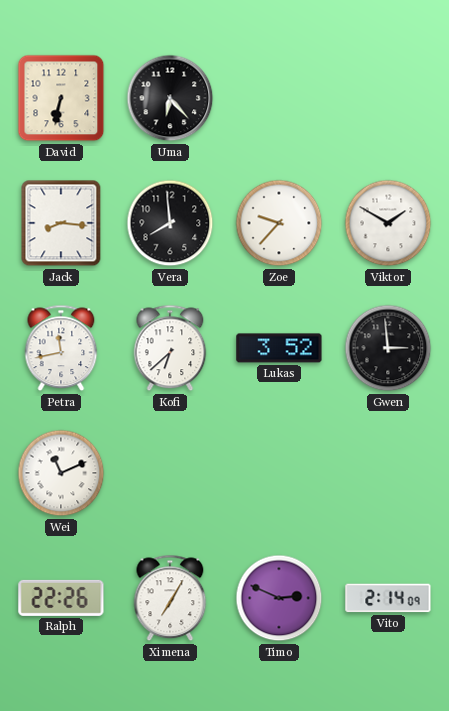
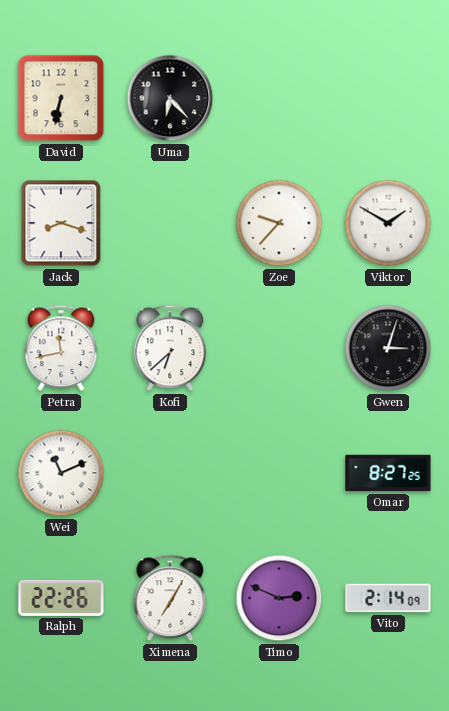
Jack: 8:16 -> 8:18 (61, 223)
Vera: 7:59 -> none (170, 223)
Lukas: 3:52 -> none (279, 348)
Gwen: 2:59 -> 3:03 (388, 348)
Omar: none -> 8:27 (388, 473)
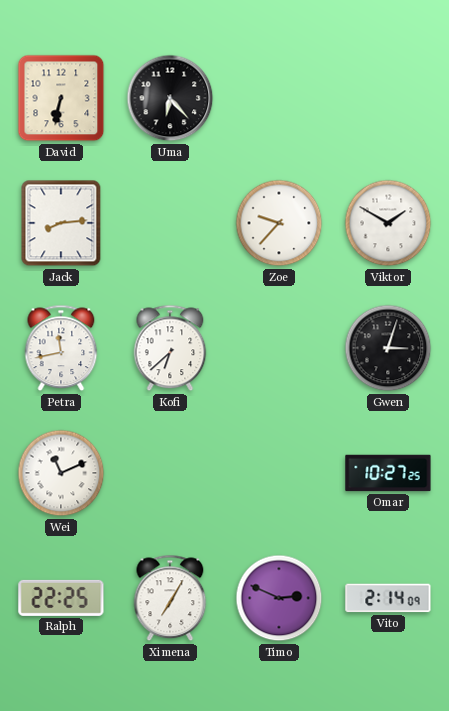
Jack: 8:18 -> 8:14 (61, 223)
Omar: 8:27 -> 10:27 (388, 473)
Ralph: 22:26 -> 22:25 (61, 598)
